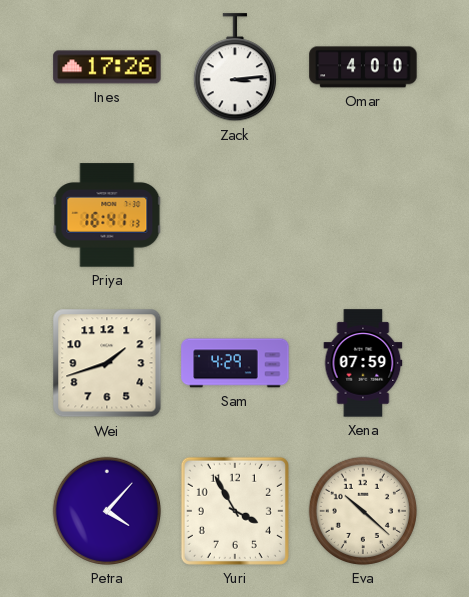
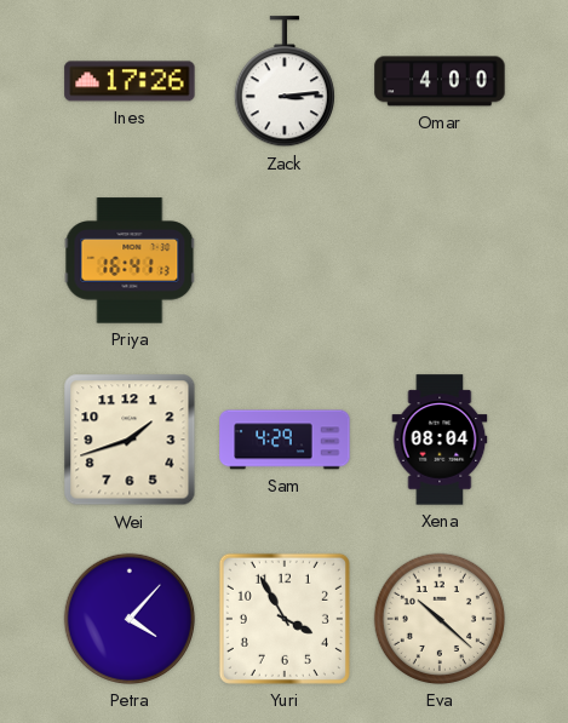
Xena: 07:59 -> 08:04 (440, 440)
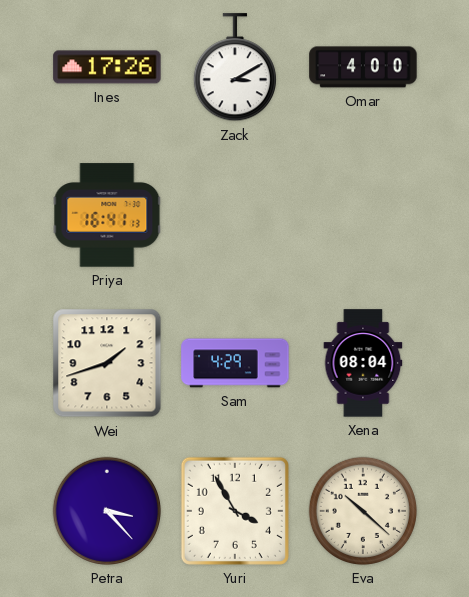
Zack: 3:14 -> 3:10 (235, 68)
Petra: 4:07 -> 3:23 (107, 511)
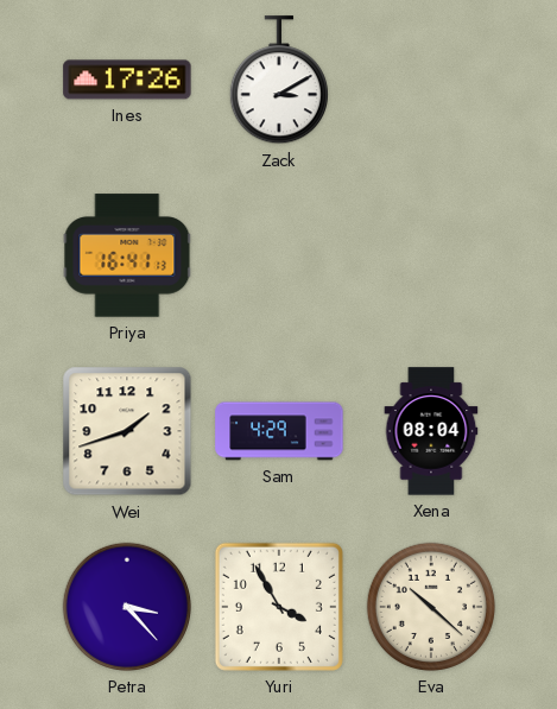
Omar: 4:00 -> none (363, 67)
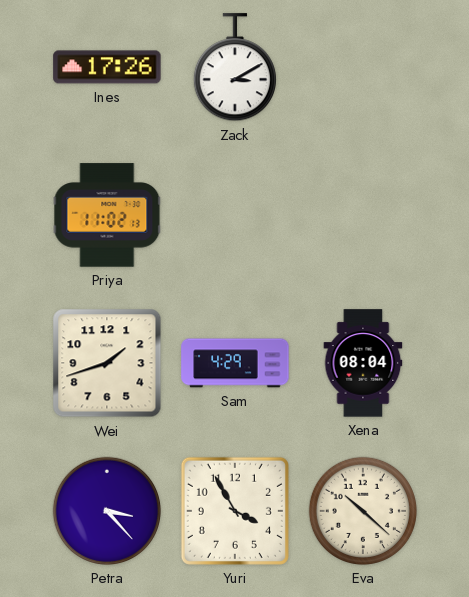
Priya: 16:41 -> 11:02 (107, 215)
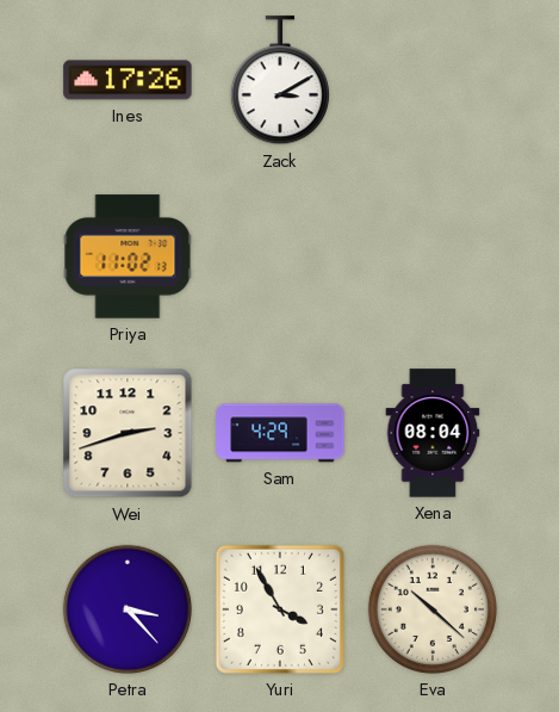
Wei: 1:42 -> 2:42 (128, 433)
